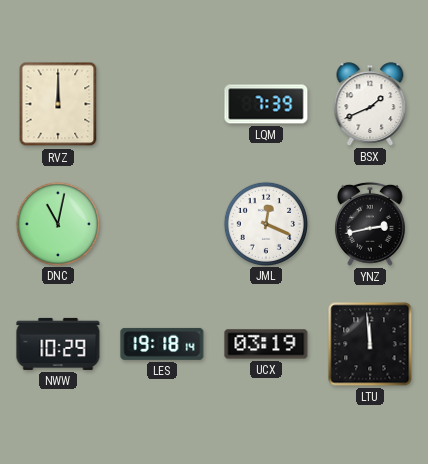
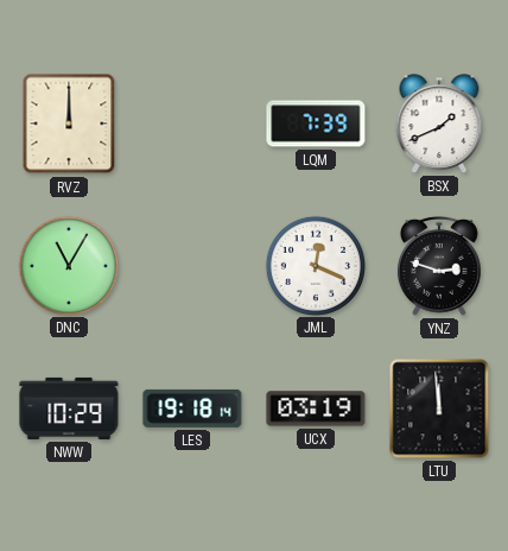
DNC: 11:02 -> 11:05 (68, 265)
YNZ: 2:43 -> 2:48 (440, 266)
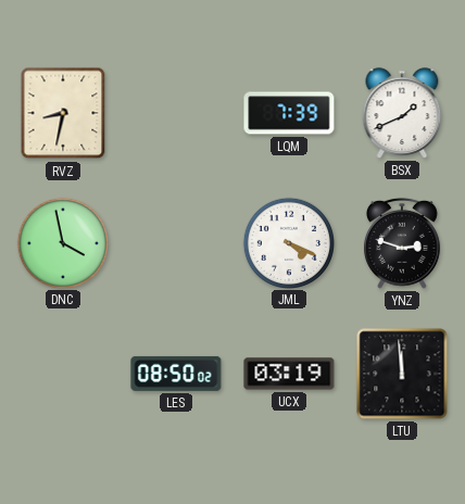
RVZ: 12:00 -> 8:32 (63, 113)
DNC: 11:05 -> 3:58 (62, 242)
JML: 12:19 -> 4:19 (288, 242)
NWW: 10:29 -> none (69, 408)
LES: 19:18 -> 08:50 (176, 374)
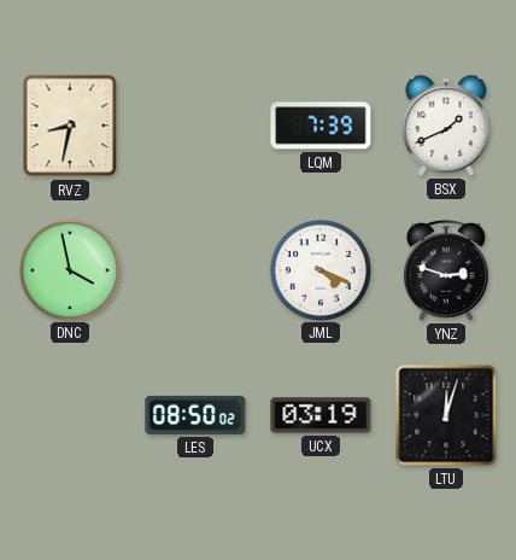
LTU: 11:59 -> 12:03 (446, 415)
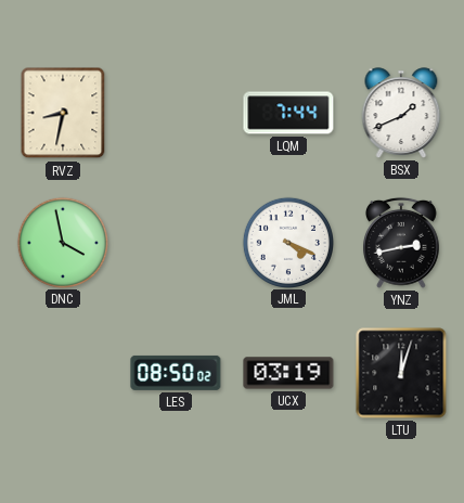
LQM: 7:39 -> 7:44 (288, 113)
YNZ: 2:48 -> 2:43 (402, 243)
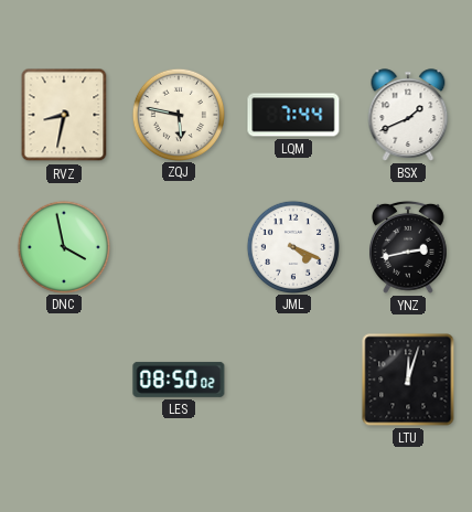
ZQJ: none -> 5:47 (178, 114)
UCX: 03:19 -> none (288, 373)
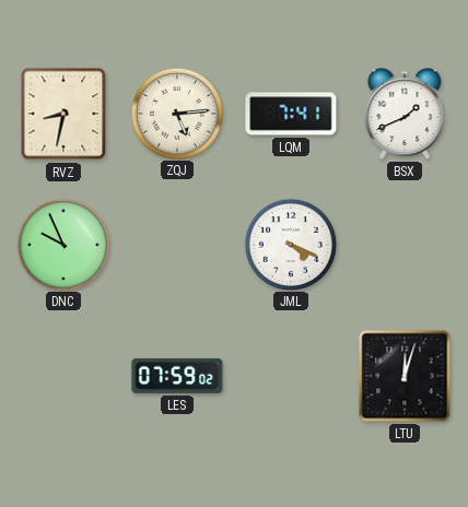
ZQJ: 5:47 -> 5:14 (176, 113)
LQM: 7:44 -> 7:41 (291, 114)
DNC: 3:58 -> 9:56 (62, 244)
YNZ: 2:43 -> none (409, 247)
LES: 08:50 -> 07:59 (177, 376)
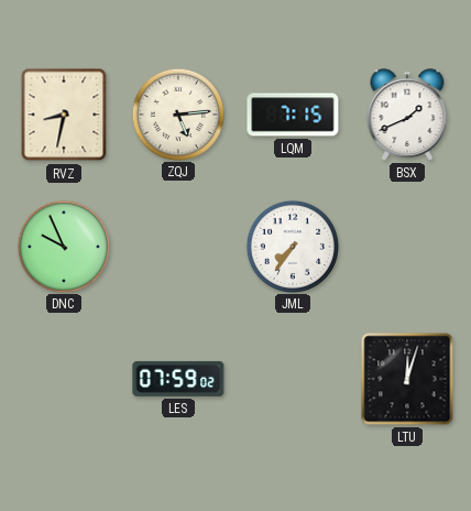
LQM: 7:41 -> 7:15 (293, 115)
JML: 4:19 -> 7:36 (292, 246)
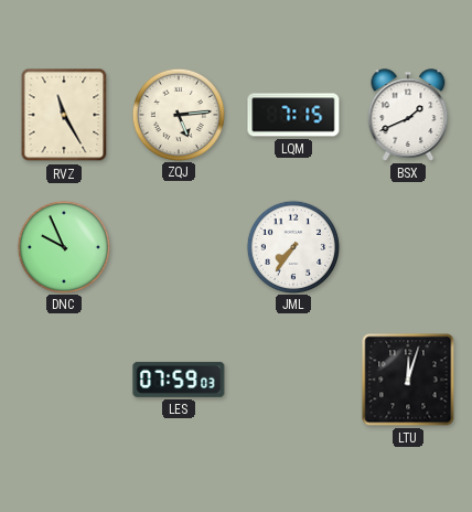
RVZ: 8:32 -> 11:25 (64, 115)
LES: 07:59:02 -> 07:59:03 (179, 380)
